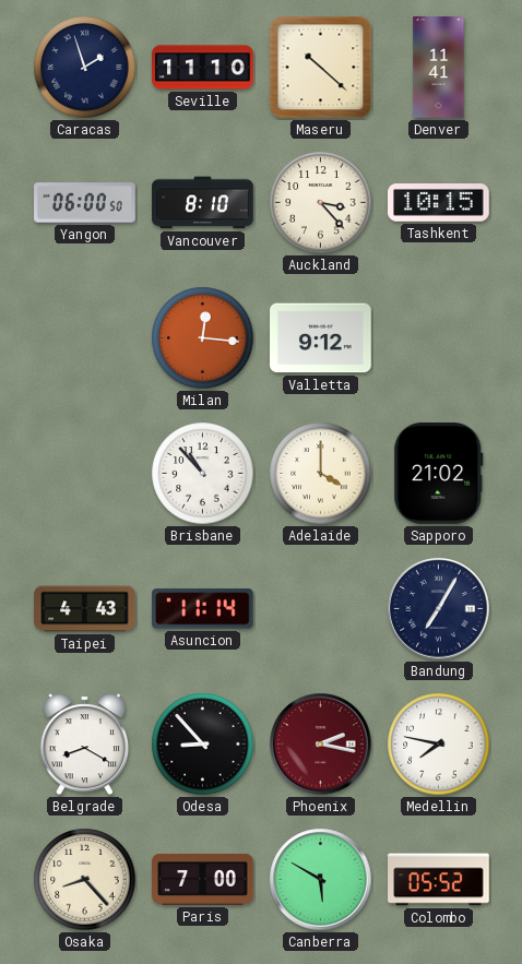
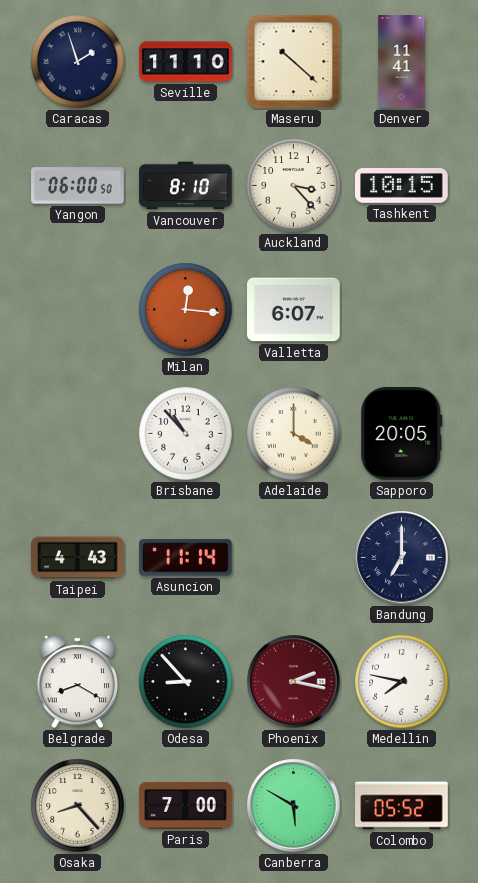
Valletta: 9:12 -> 6:07 (294, 310)
Sapporo: 21:02 -> 20:05 (402, 434)
Bandung: 7:05 -> 7:00 (402, 558)
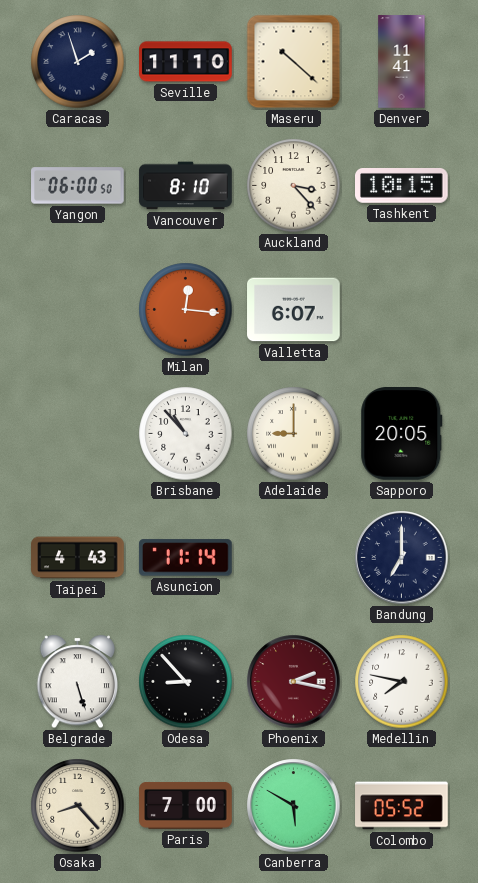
Adelaide: 4:00 -> 9:00 (294, 434)
Belgrade: 8:20 -> 5:27 (78, 682)
